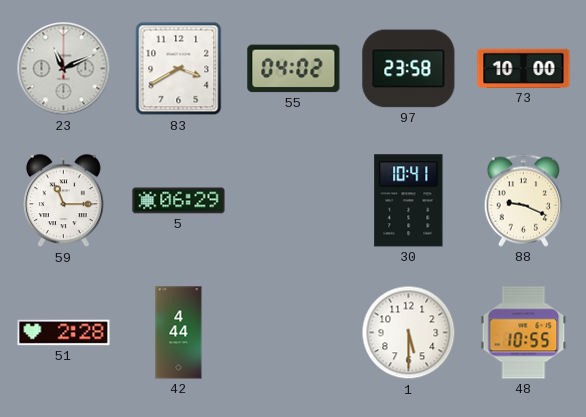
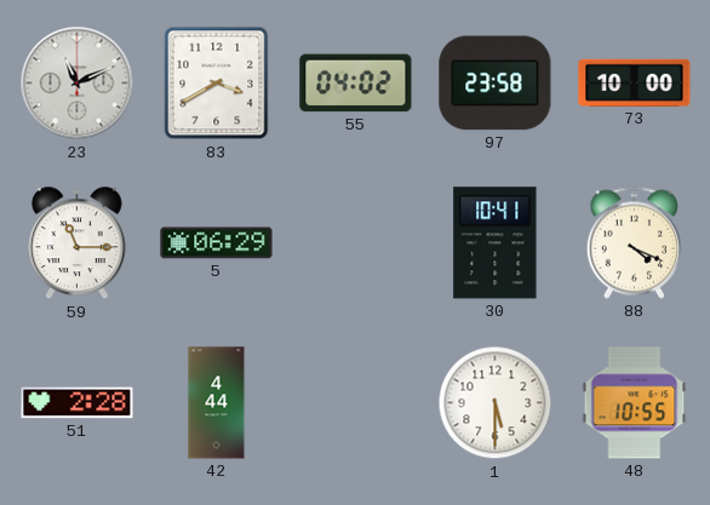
88: 9:19 -> 4:19 (635, 242)
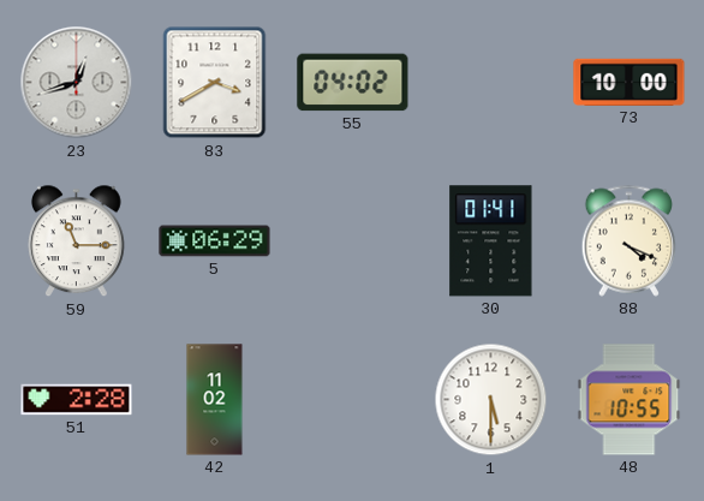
23: 11:11 -> 12:42 (77, 83)
97: 23:58 -> none (496, 84)
30: 10:41 -> 01:41 (491, 241)
42: 4:44 -> 11:02 (215, 400)
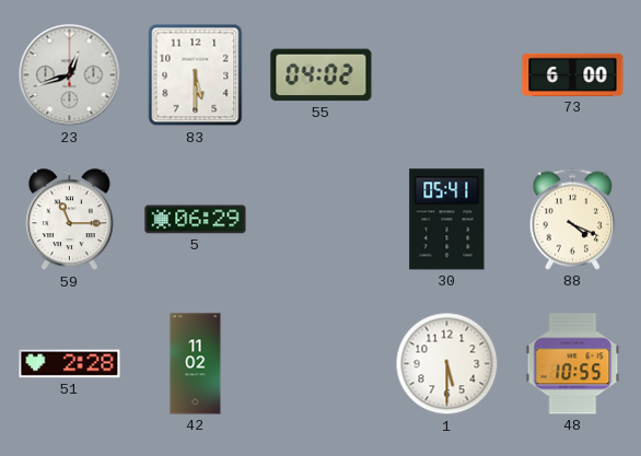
83: 3:40 -> 5:30 (196, 75)
73: 10:00 -> 6:00 (573, 74)
30: 01:41 -> 05:41 (447, 220)
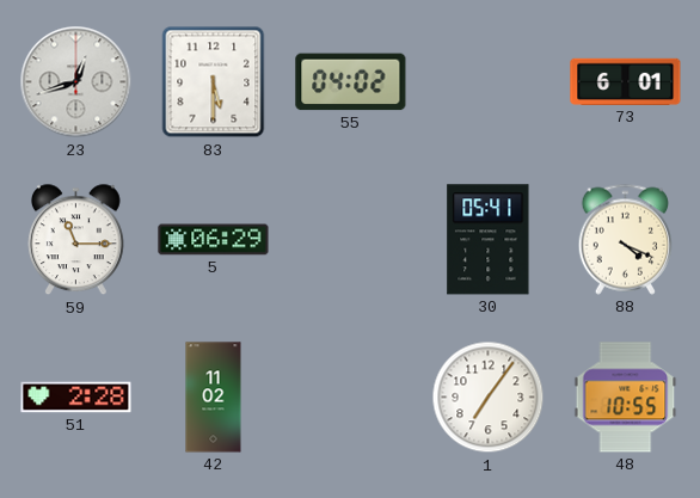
73: 6:00 -> 6:01 (626, 81)
1: 5:30 -> 7:06 (489, 398)
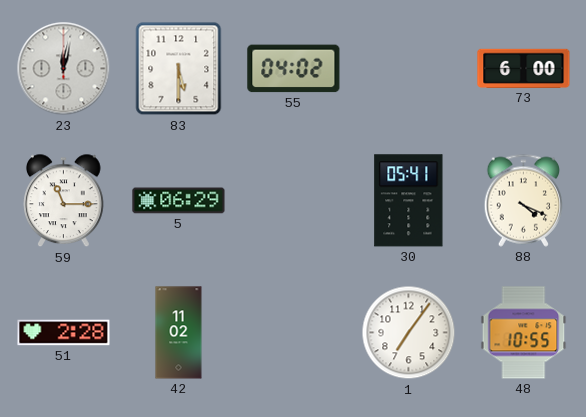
23: 12:42 -> 12:02 (64, 69)
73: 6:01 -> 6:00 (524, 68)
